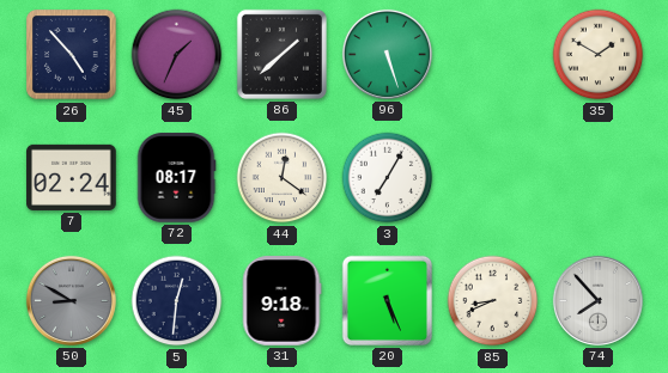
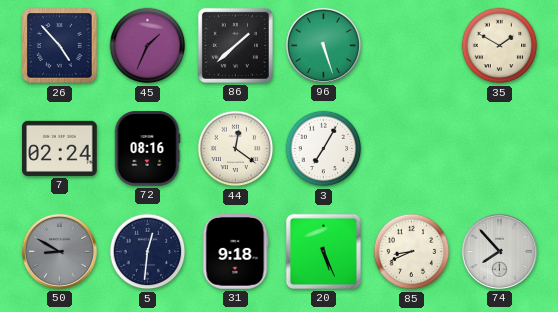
72: 08:17 -> 08:16 (147, 149)
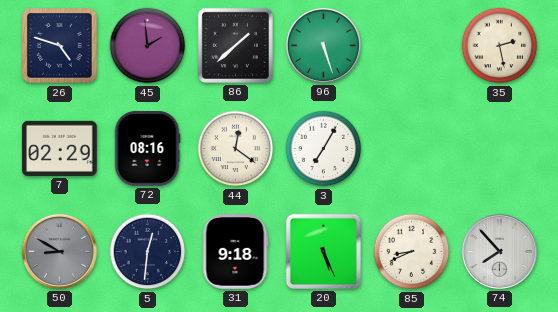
26: 4:53 -> 4:48 (60, 46)
45: 1:34 -> 1:59 (148, 46)
35: 1:50 -> 2:28 (500, 46)
7: 02:24 -> 02:29 (60, 148)
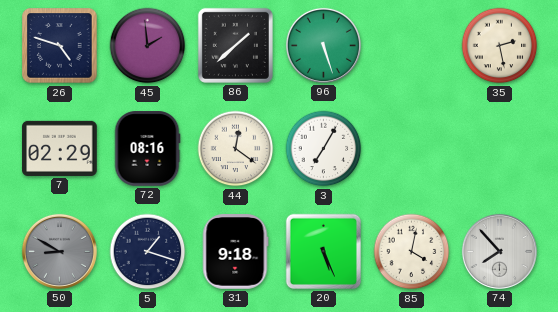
5: 12:31 -> 1:18 (148, 252)
85: 8:41 -> 4:02 (412, 252)
